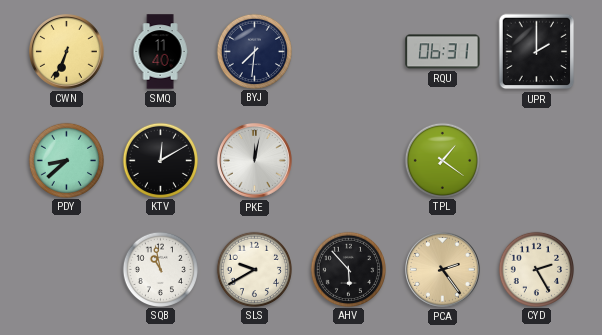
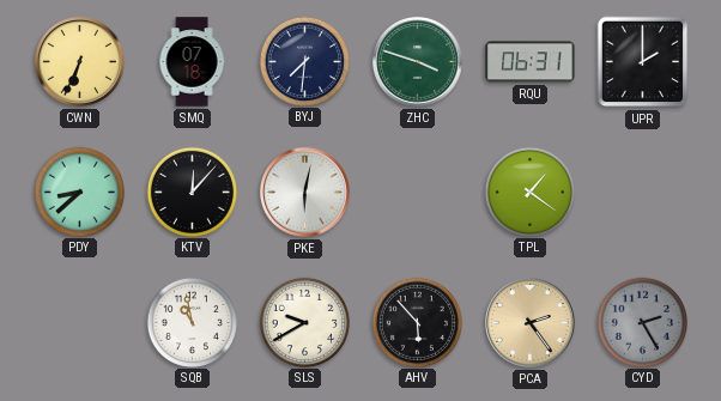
SMQ: 11:40 -> 07:18 (192, 62)
ZHC: none -> 3:48 (418, 62)
KTV: 12:10 -> 12:07 (192, 192)
PKE: 12:02 -> 6:02 (305, 193)
CYD dial: cream -> grey (642, 322)
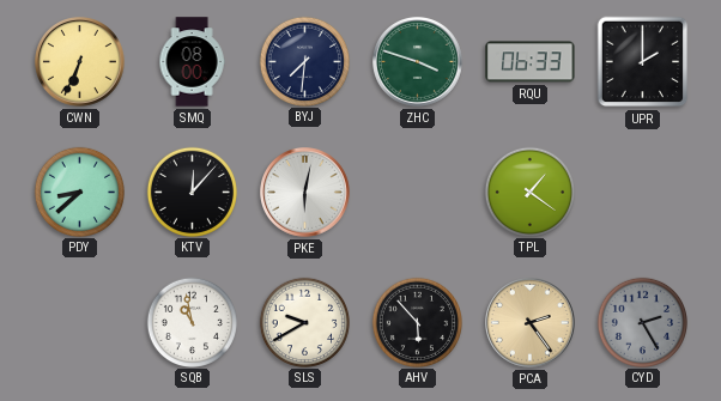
SMQ: 07:18 -> 08:00 (192, 62)
RQU: 06:31 -> 06:33 (531, 62)
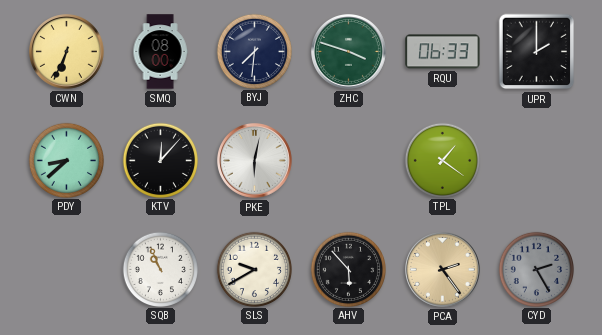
SQB: 10:58 -> 10:56 (160, 269)
